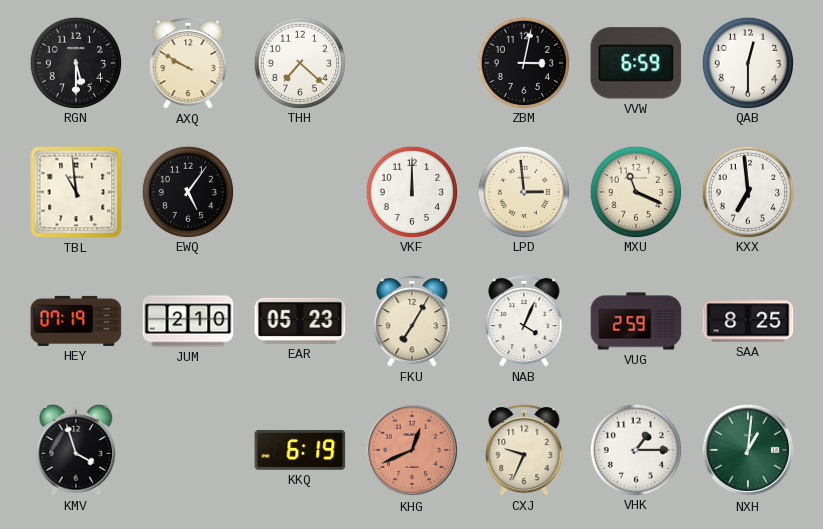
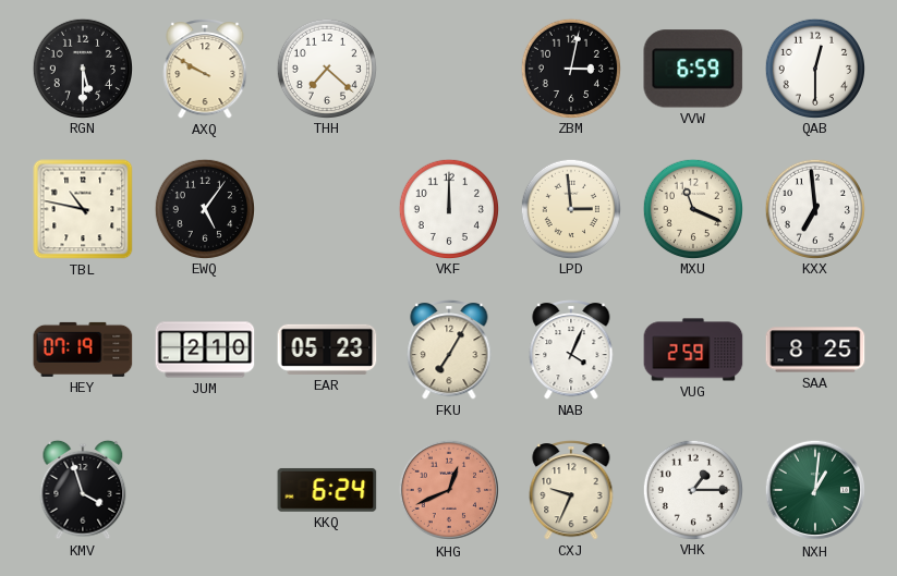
TBL: 10:59 -> 10:47 (83, 209)
KKQ: 6:19 -> 6:24 (327, 490)
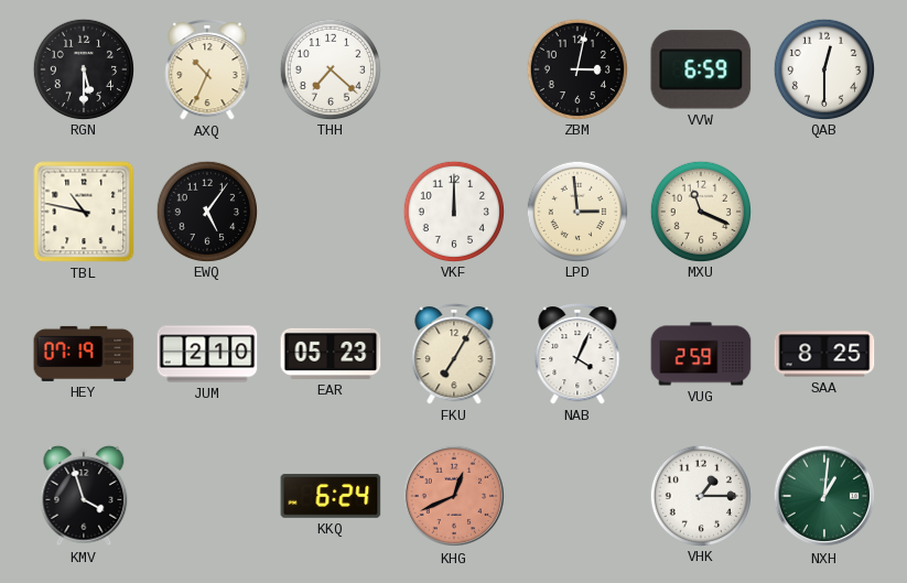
AXQ: 9:50 -> 10:34 (207, 71)
KXX: 6:59 -> none (814, 208)
CXJ: 9:34 -> none (571, 491)
